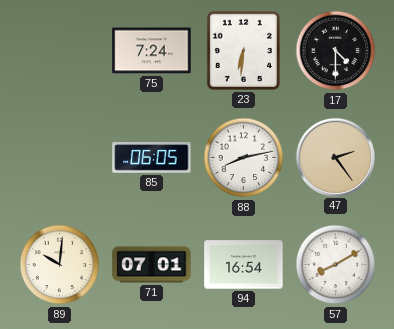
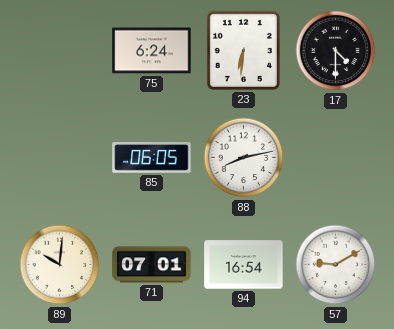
75: 7:24 -> 6:24 (152, 51)
47: 2:24 -> none (335, 157)
57: 8:10 -> 9:10 (336, 265)
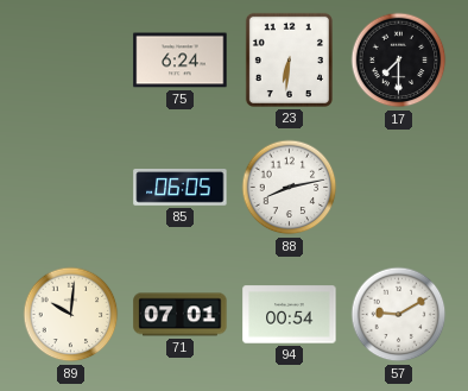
17: 4:30 -> 7:30 (399, 61)
94: 16:54 -> 00:54 (290, 315)
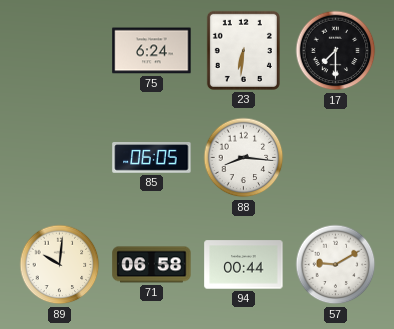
88: 8:13 -> 8:16 (244, 158)
71: 07:01 -> 06:58 (152, 265)
94: 00:54 -> 00:44 (244, 265)
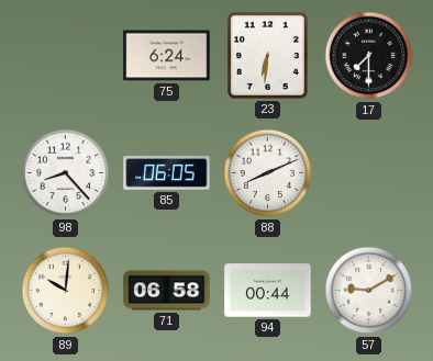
98: none -> 8:23 (66, 173)
88: 8:16 -> 8:11 (268, 173)
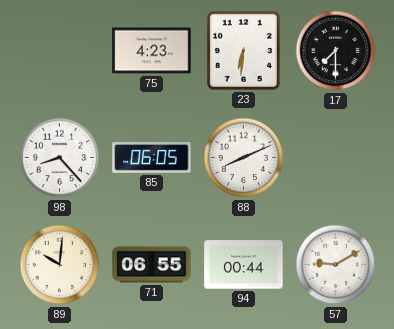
75: 6:24 -> 4:23 (152, 51)
71: 06:58 -> 06:55 (152, 265)
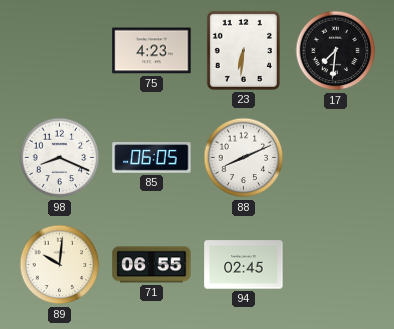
17: 7:30 -> 7:31 (336, 51)
98: 8:23 -> 8:19 (60, 158)
94: 00:44 -> 02:45 (244, 265)
57: 9:10 -> none (336, 265)
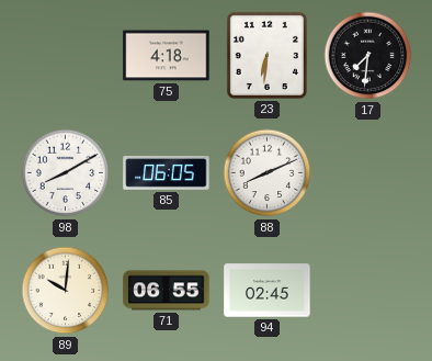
75: 4:23 -> 4:18 (167, 56)
98: 8:19 -> 8:10 (66, 173)
